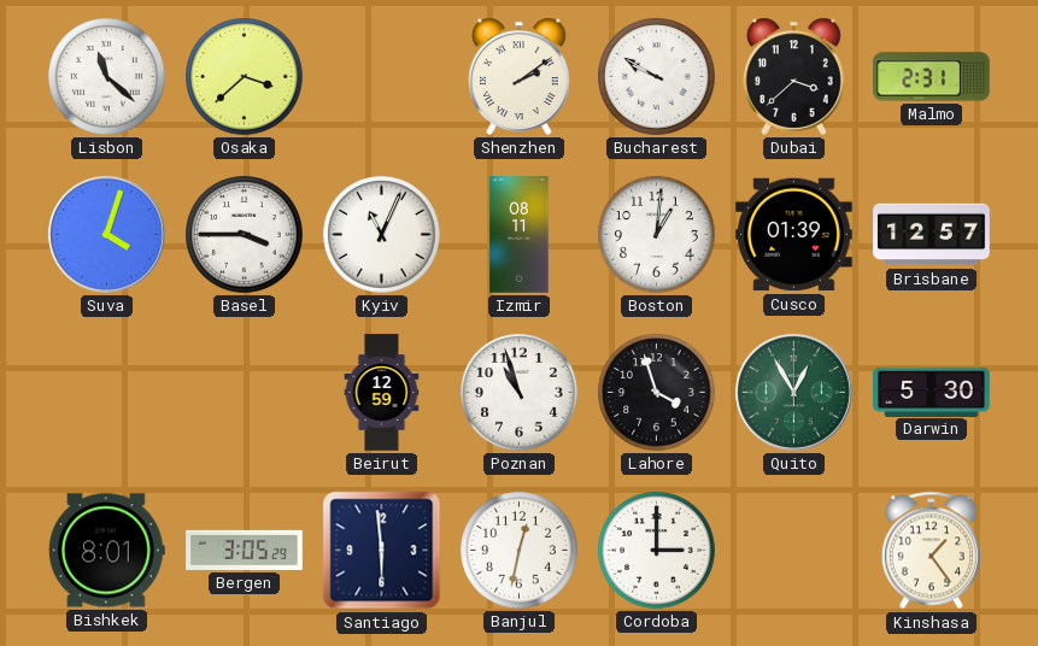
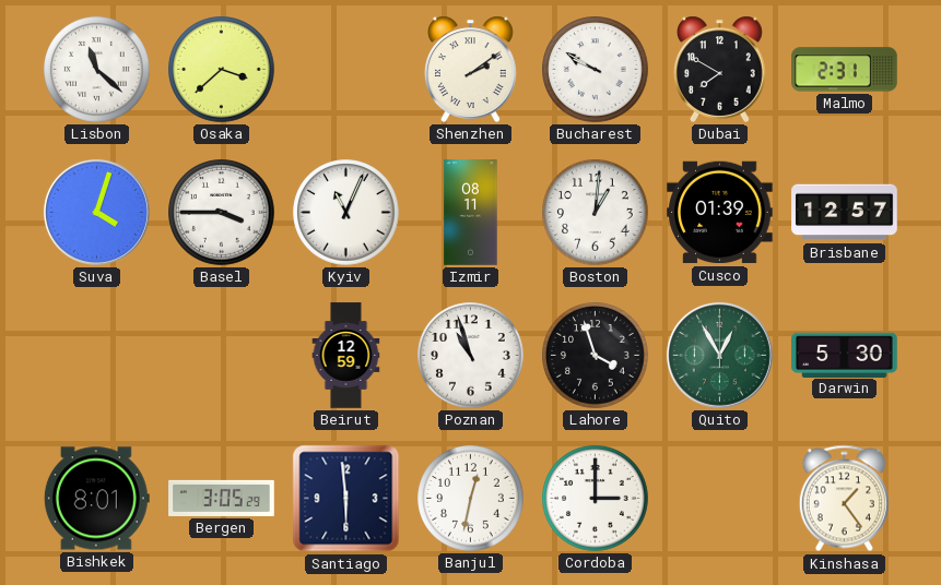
Dubai: 3:38 -> 7:50 (720, 69)
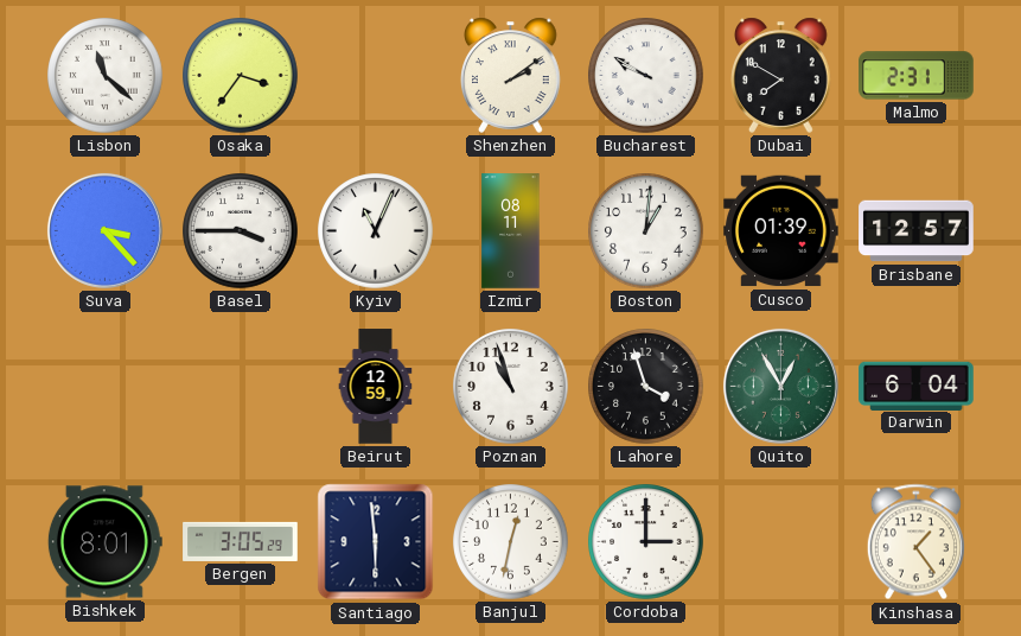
Osaka: 3:38 -> 3:36 (241, 76)
Suva: 4:03 -> 3:23 (104, 230)
Darwin: 5:30 -> 6:04 (917, 386)
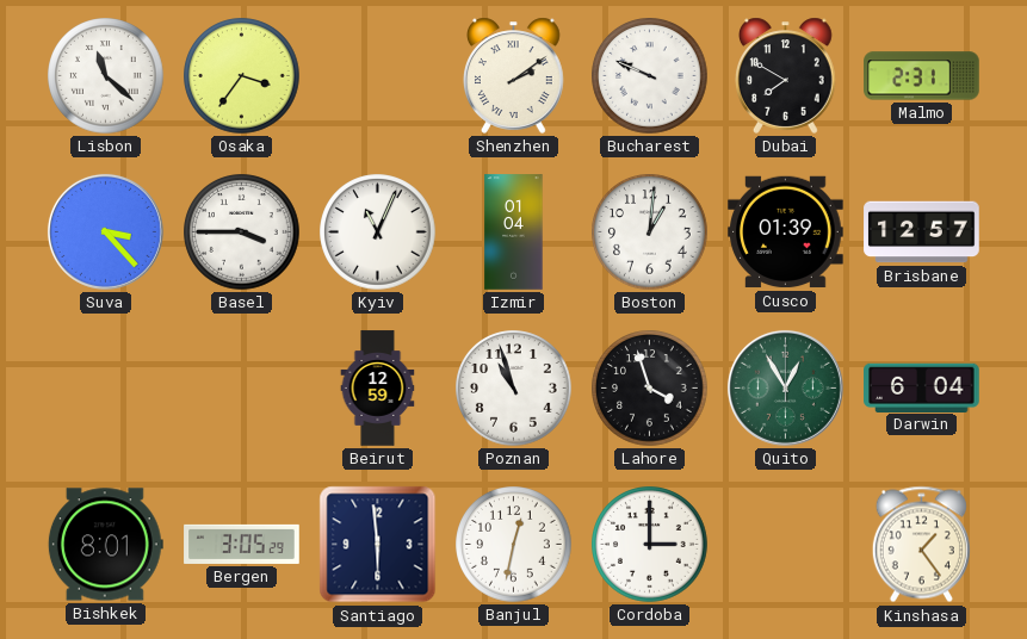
Bucharest: 9:50 -> 9:49 (650, 76)
Izmir: 08:11 -> 01:04 (514, 232)
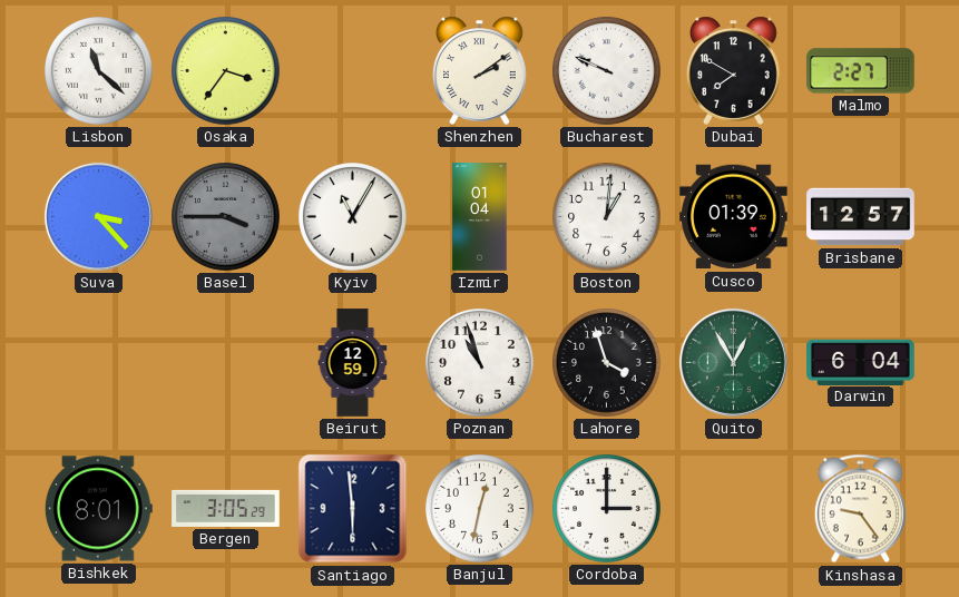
Malmo: 2:31 -> 2:27 (861, 71)
Basel dial: white -> grey (226, 217)
Kyiv: 11:04 -> 11:05 (353, 217)
Kinshasa: 1:24 -> 9:24 (860, 509)
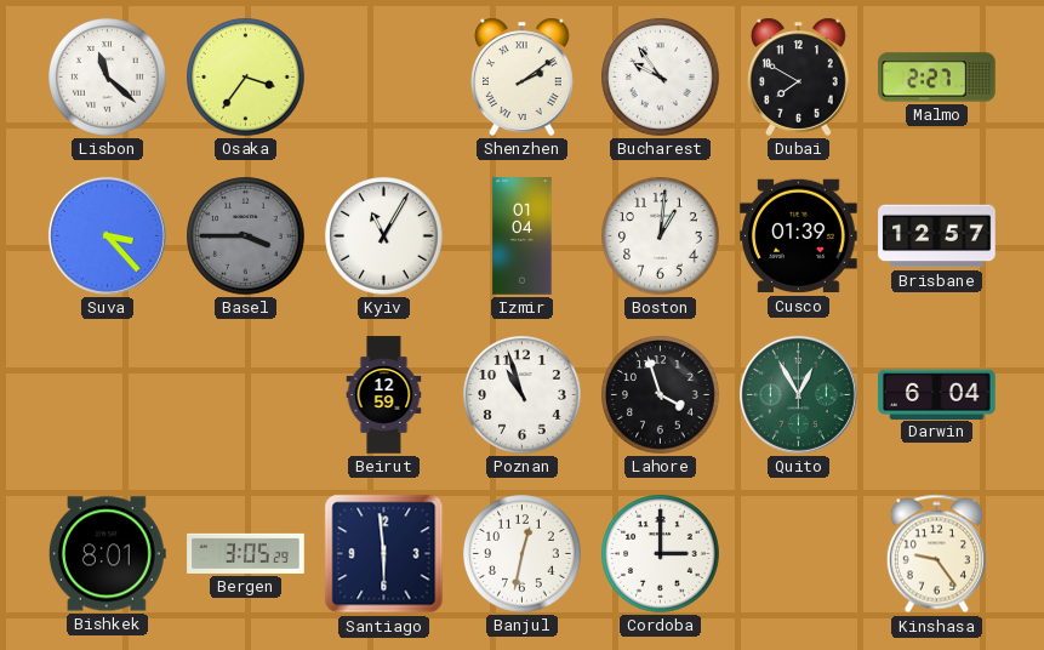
Bucharest: 9:49 -> 9:54 (661, 78)
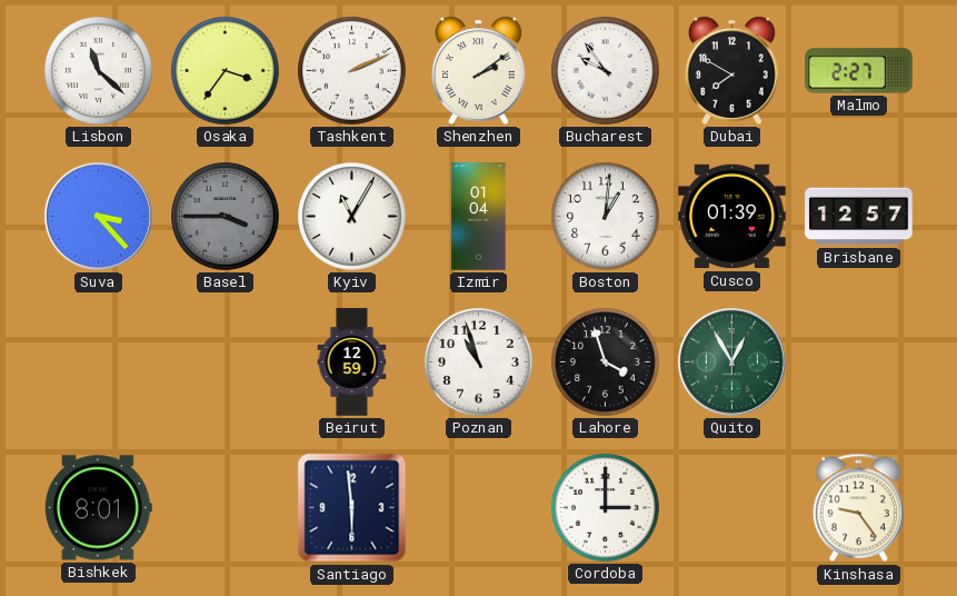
Tashkent: none -> 2:11 (352, 71)
Darwin: 6:04 -> none (937, 394)
Bergen: 3:05 -> none (246, 553)
Banjul: 12:32 -> none (523, 554)
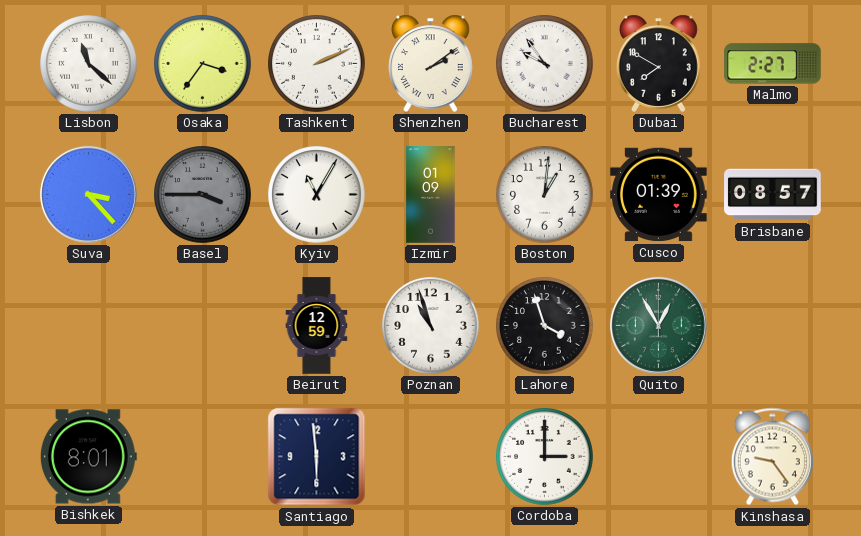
Izmir: 01:04 -> 01:09 (431, 195)
Brisbane: 12:57 -> 08:57 (773, 195)
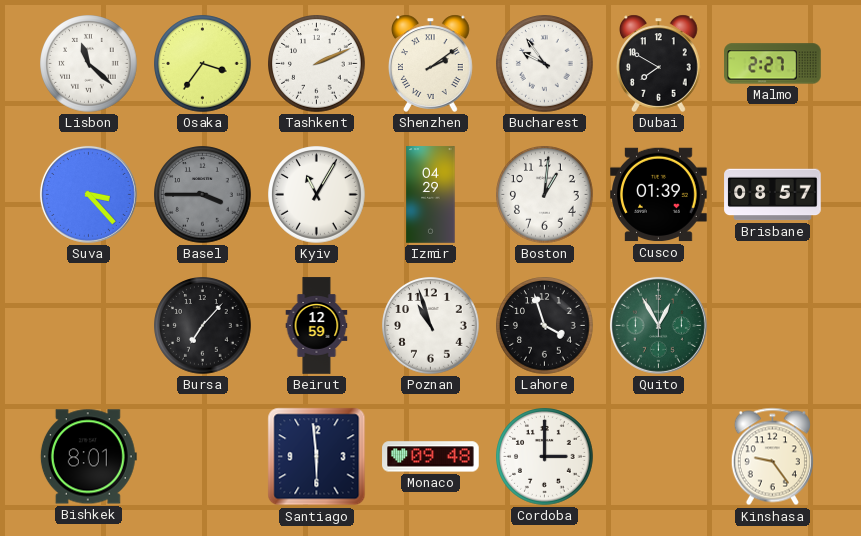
Izmir: 01:09 -> 04:29 (431, 195)
Bursa: none -> 7:07 (203, 326)
Monaco: none -> 09:48 (431, 457)
